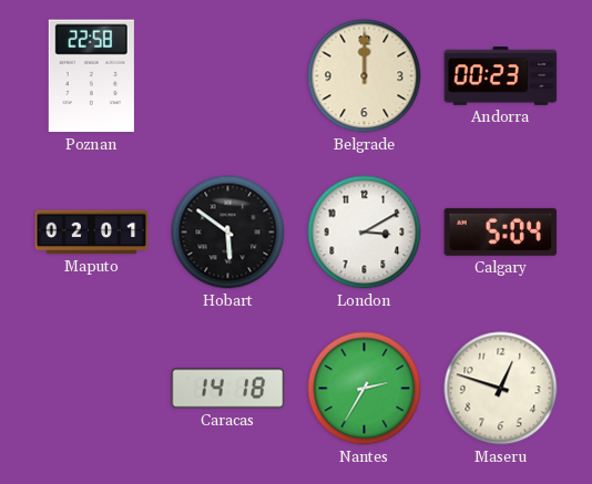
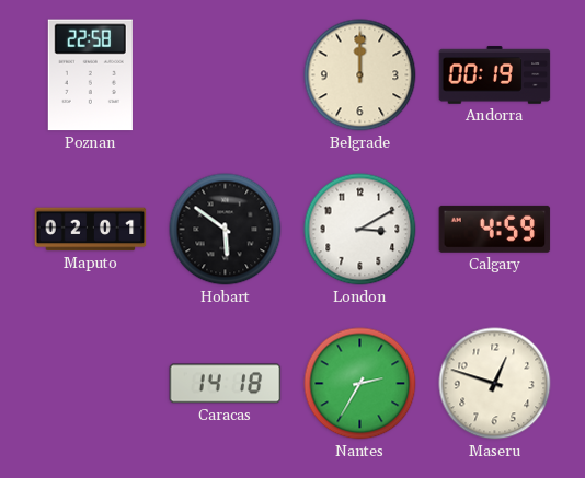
Andorra: 00:23 -> 00:19 (495, 75)
Calgary: 5:04 -> 4:59 (495, 229)
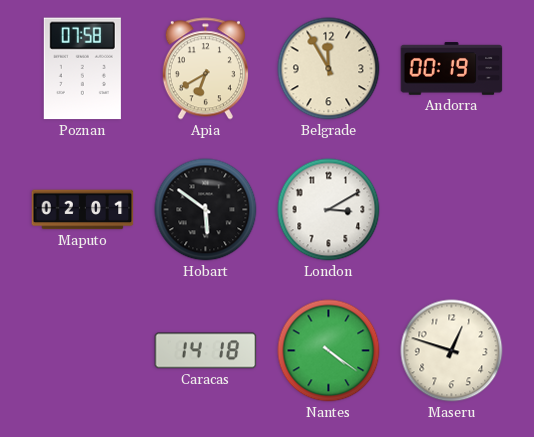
Poznan: 22:58 -> 07:58 (82, 69)
Apia: none -> 6:40 (205, 69)
Belgrade: 12:00 -> 11:55 (329, 69)
Calgary: 4:59 -> none (495, 229)
Nantes: 2:35 -> 4:21 (329, 351)
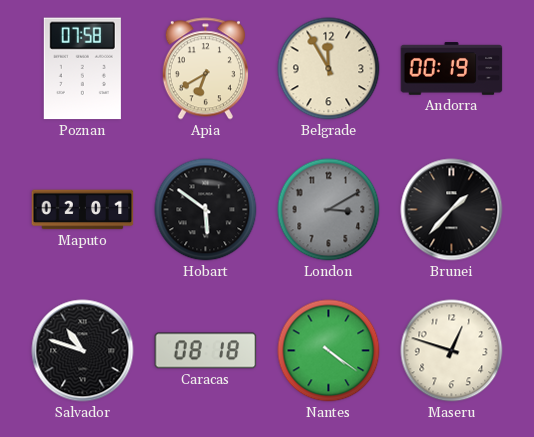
London dial: white -> grey (329, 210)
Brunei: none -> 1:37 (452, 210)
Salvador: none -> 10:48 (83, 351)
Caracas: 14:18 -> 08:18 (206, 351)
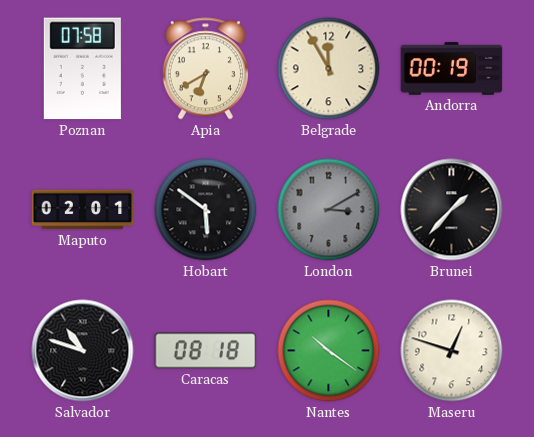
Nantes: 4:21 -> 10:21 (329, 351)
